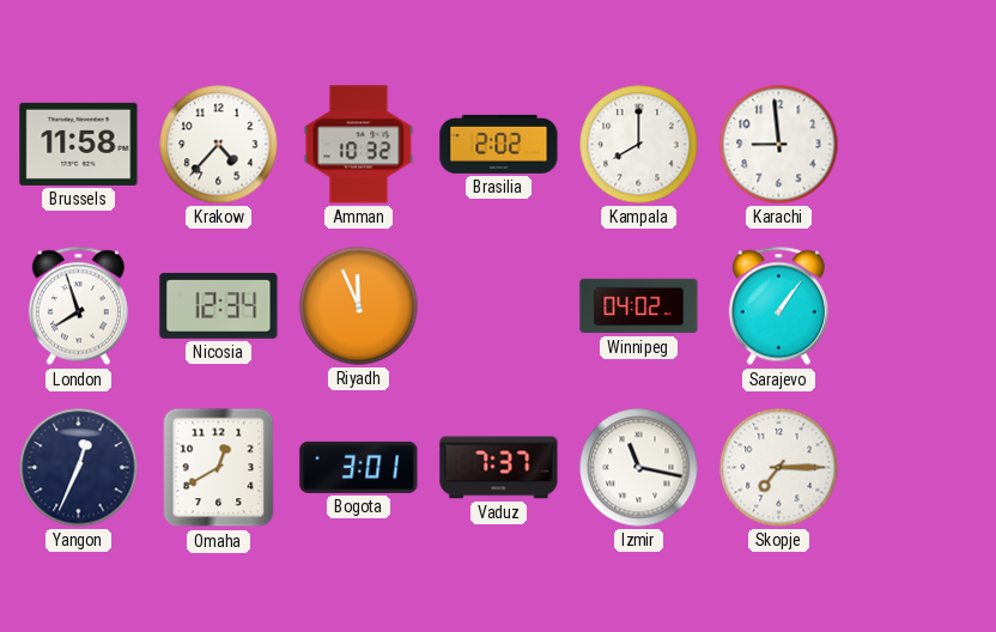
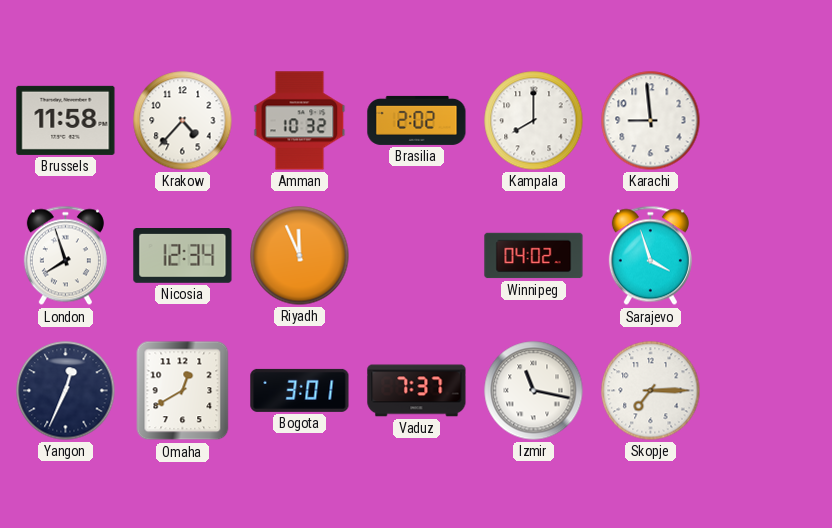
Sarajevo: 1:06 -> 3:57 (650, 256)
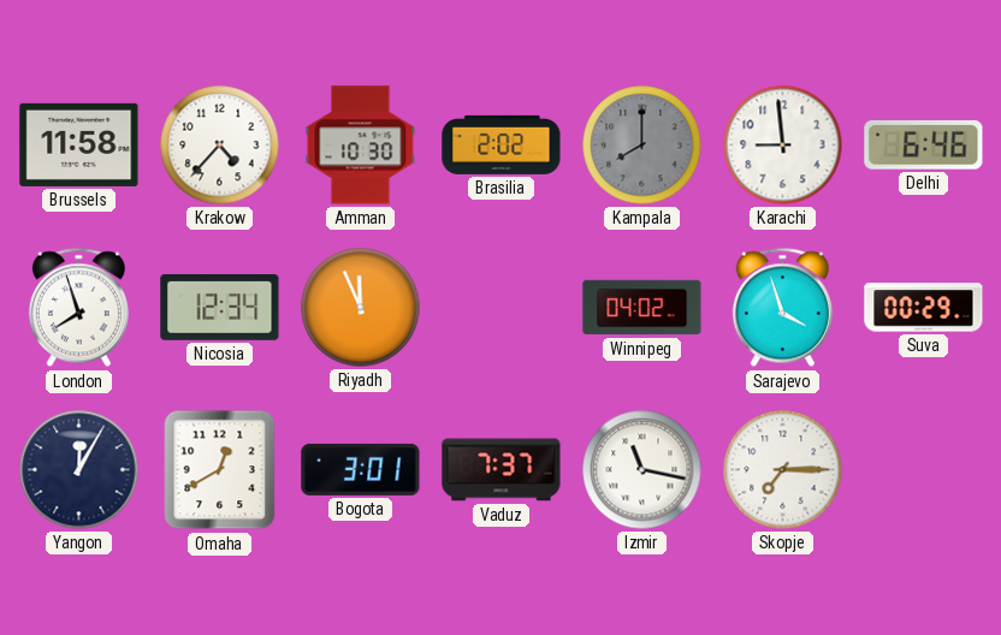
Amman: 10:32 -> 10:30 (361, 146)
Kampala dial: white -> grey (642, 146)
Delhi: none -> 6:46 (924, 146)
Suva: none -> 00:29 (924, 308)
Yangon: 12:34 -> 12:05 (79, 470)
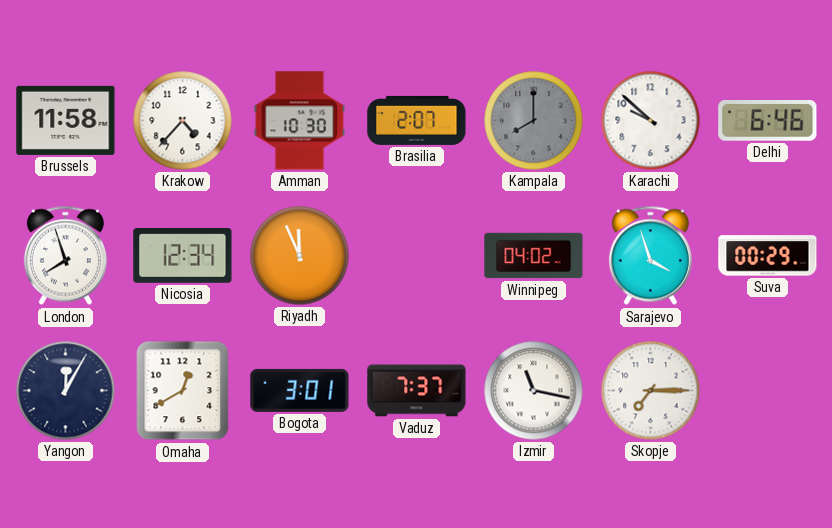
Brasilia: 2:02 -> 2:07 (417, 120)
Karachi: 8:59 -> 9:52 (651, 121)
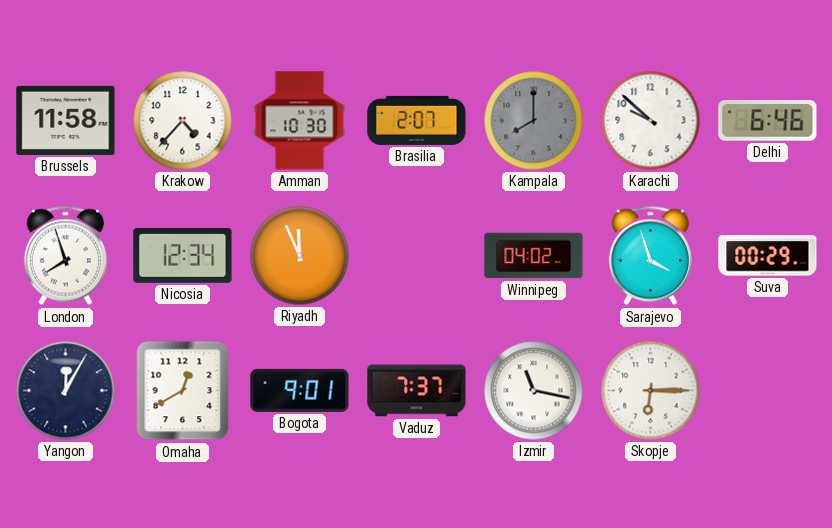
Bogota: 3:01 -> 9:01 (300, 390)
Skopje: 7:15 -> 6:15 (651, 391)
